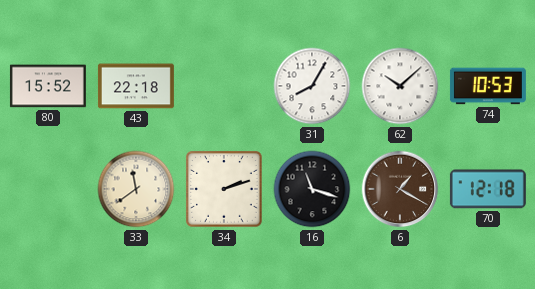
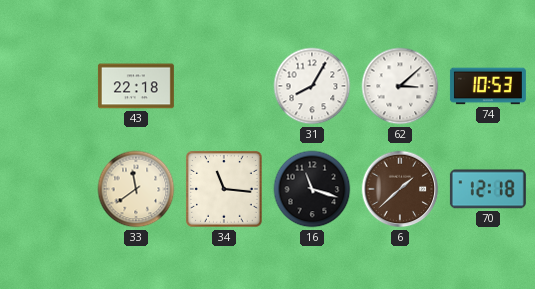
80: 15:52 -> none (48, 86)
62: 10:08 -> 3:08 (400, 86)
34: 2:12 -> 11:16 (225, 190)
6: 1:20 -> 1:38 (400, 189)
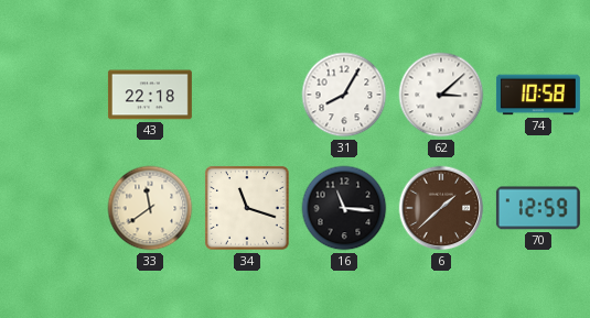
74: 10:53 -> 10:58 (538, 95)
34: 11:16 -> 11:18 (248, 209)
16: 11:18 -> 11:16 (344, 208)
70: 12:18 -> 12:59 (538, 208)
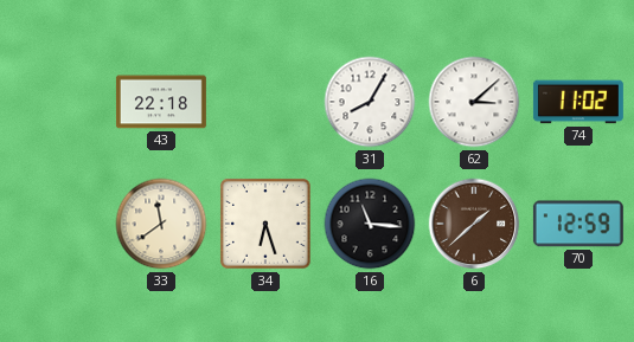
74: 10:58 -> 11:02 (578, 102)
34: 11:18 -> 6:27 (267, 225)
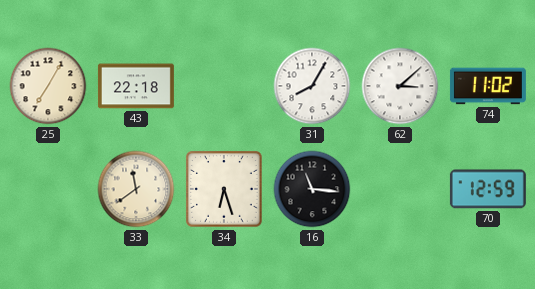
25: none -> 7:05 (48, 86)
6: 1:38 -> none (474, 224)
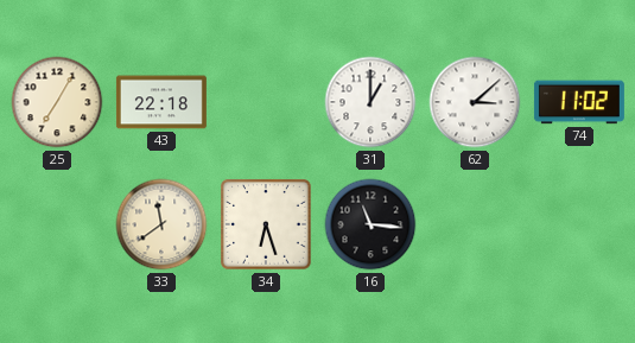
31: 8:05 -> 1:00 (370, 102)
70: 12:59 -> none (488, 189)
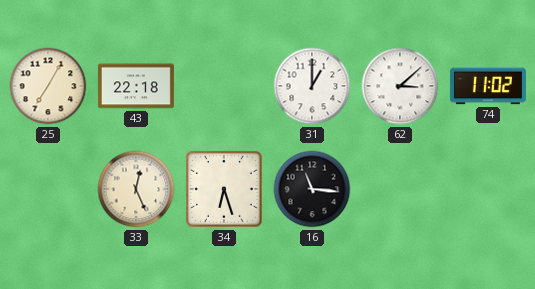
33: 11:39 -> 12:26 (136, 189)
